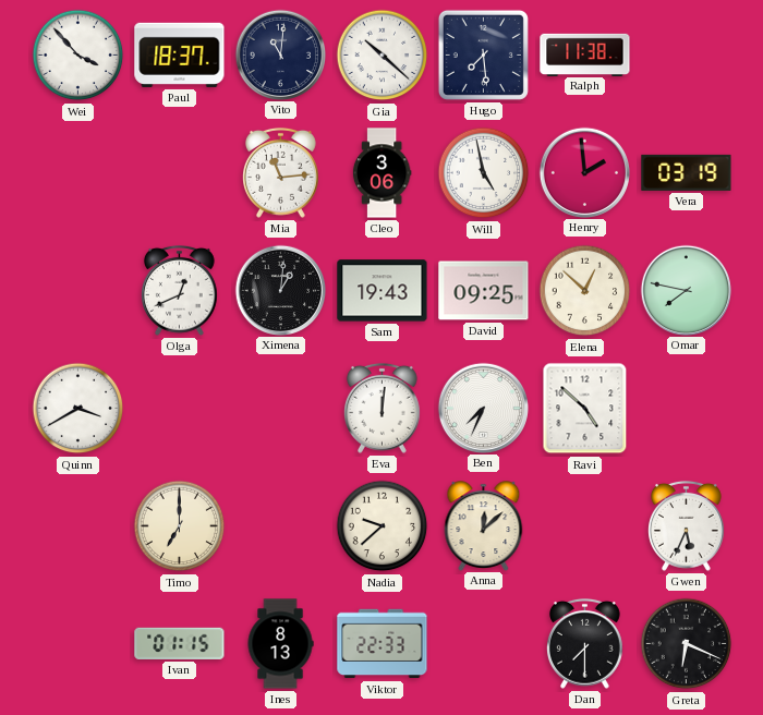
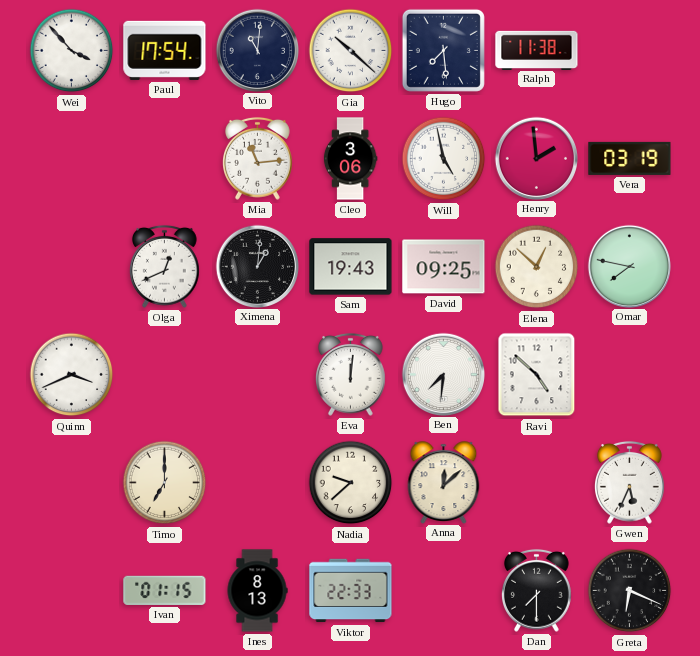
Paul: 18:37 -> 17:54 (165, 50)
Quinn: 3:40 -> 3:41 (72, 375)
Ben: 7:34 -> 7:31 (443, 374)
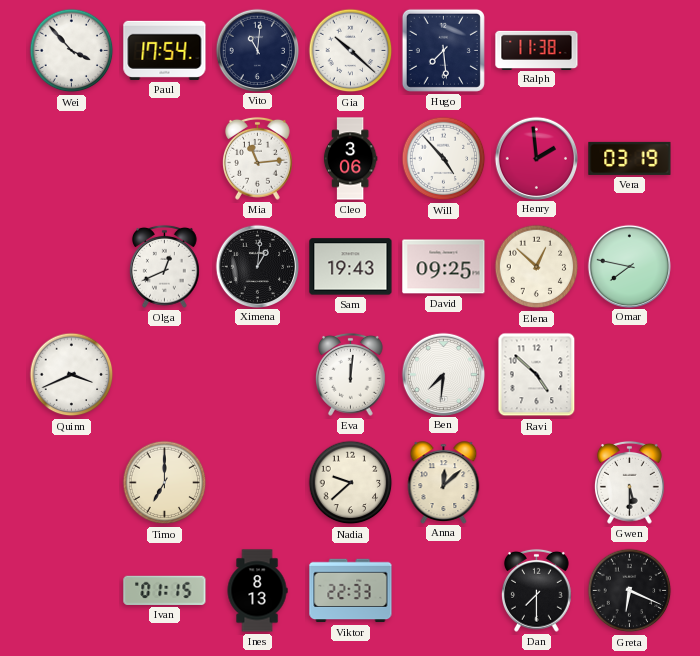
Will: 4:58 -> 4:53 (444, 159)
Gwen: 5:34 -> 5:30 (630, 482)
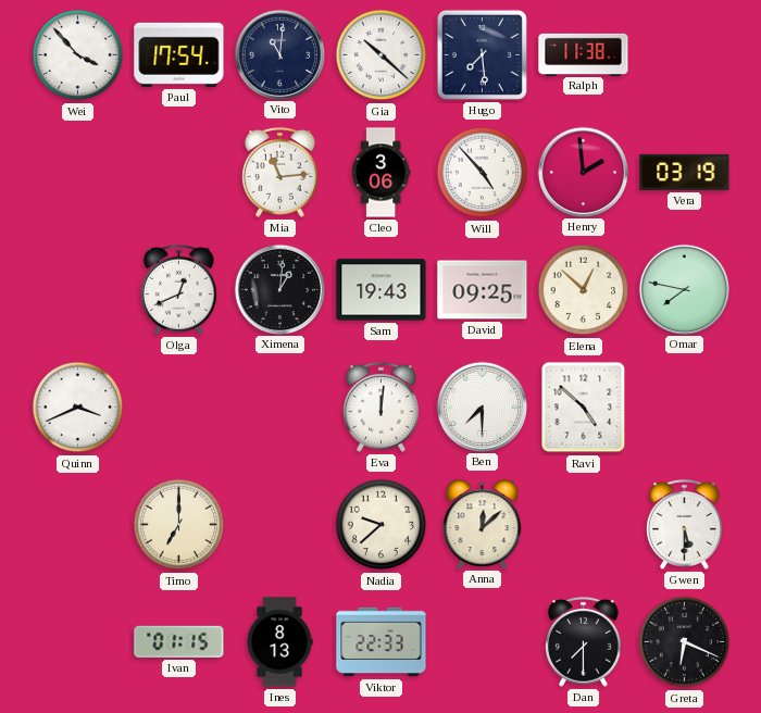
Ben: 7:31 -> 7:30 (482, 406)
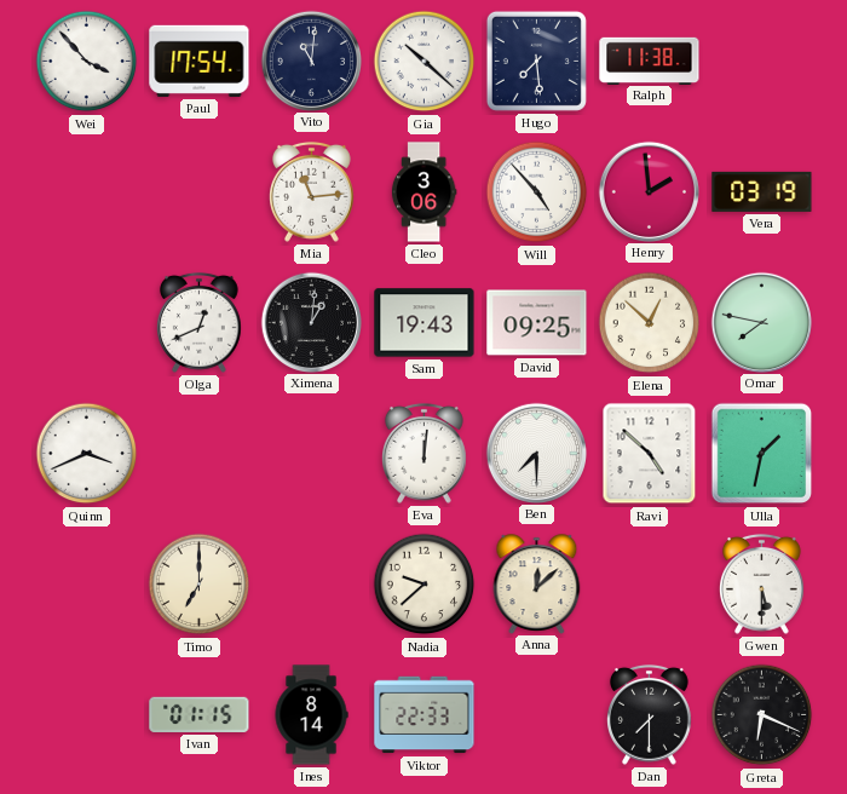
Ulla: none -> 1:32 (762, 454)
Ines: 8:13 -> 8:14 (311, 715)
